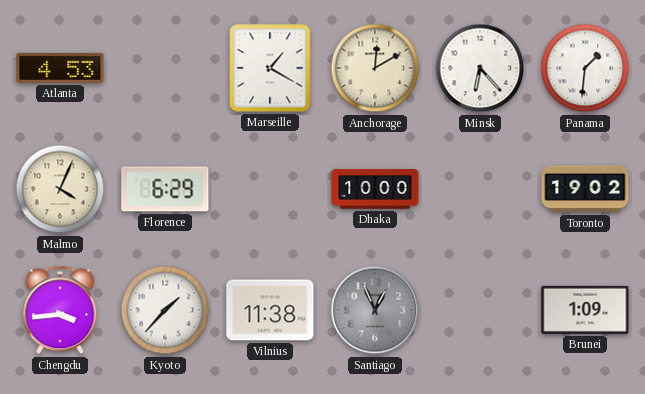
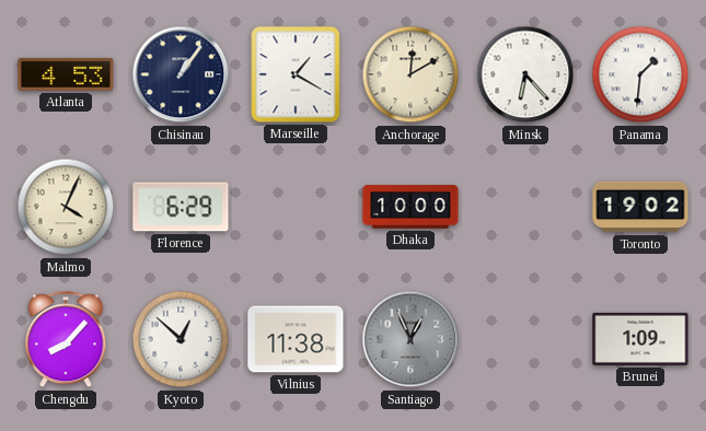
Chisinau: none -> 1:06 (181, 74)
Chengdu: 3:44 -> 8:07 (66, 340)
Kyoto: 1:37 -> 12:52 (181, 339)
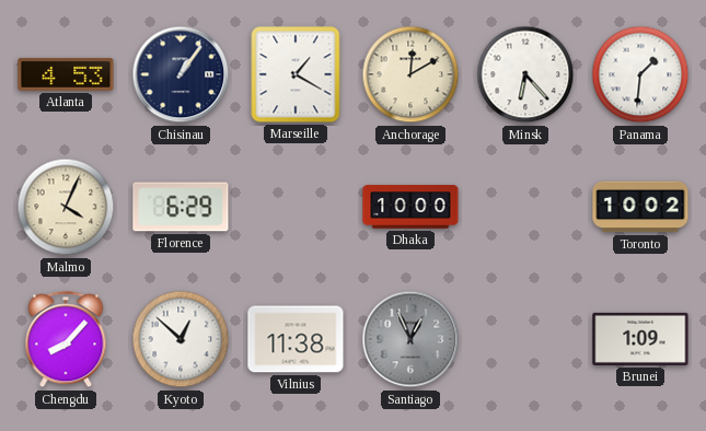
Toronto: 19:02 -> 10:02 (640, 207)
